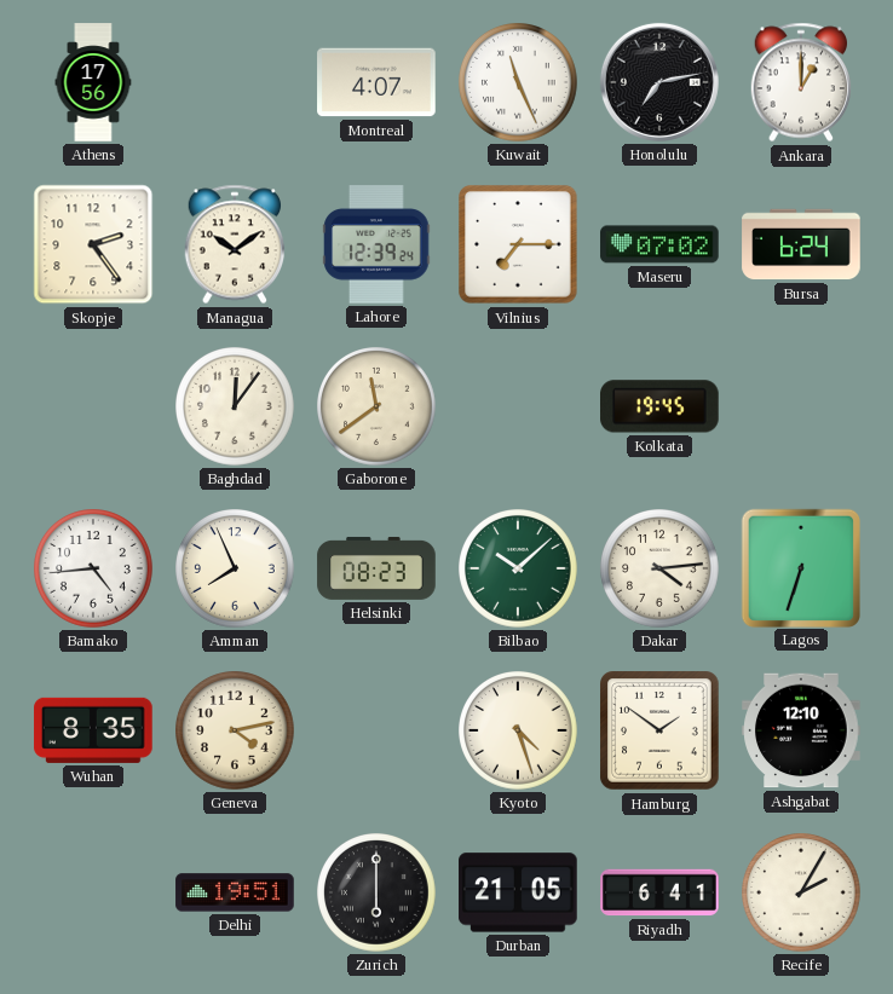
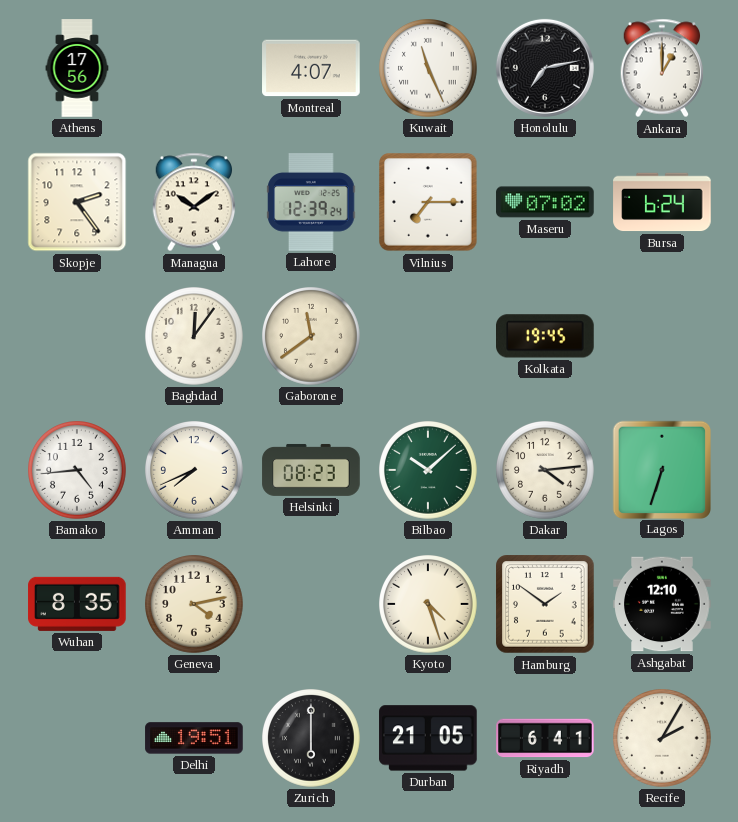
Amman: 7:56 -> 7:41 (195, 471)
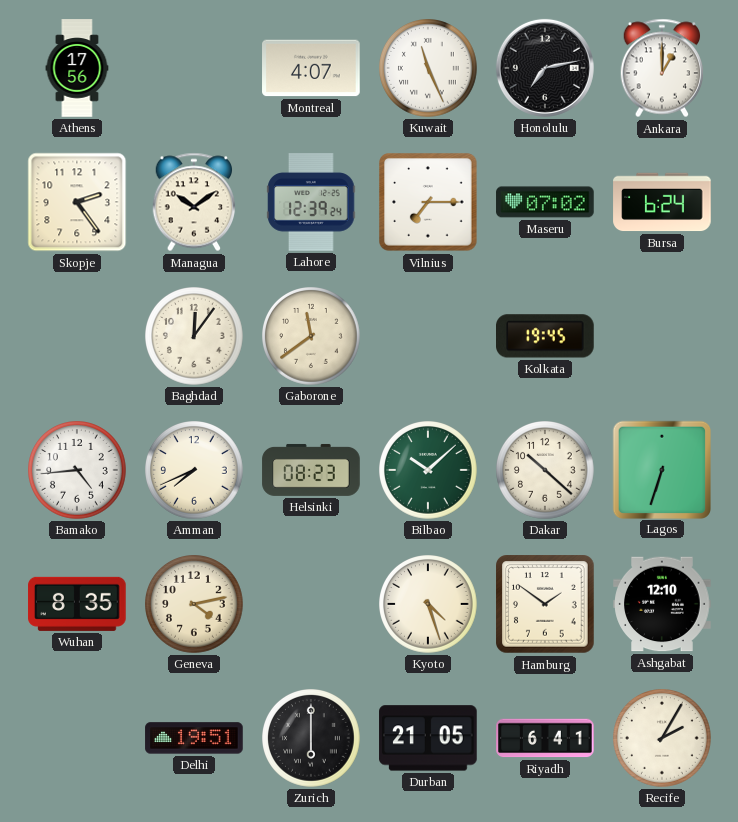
Dakar: 4:14 -> 10:22 (546, 471)
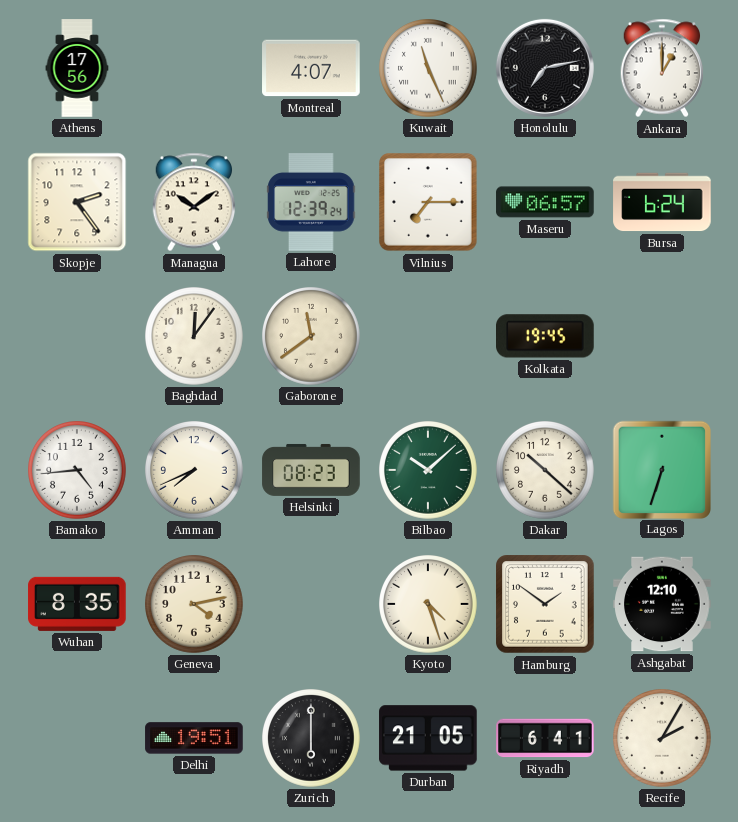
Maseru: 07:02 -> 06:57 (545, 202)
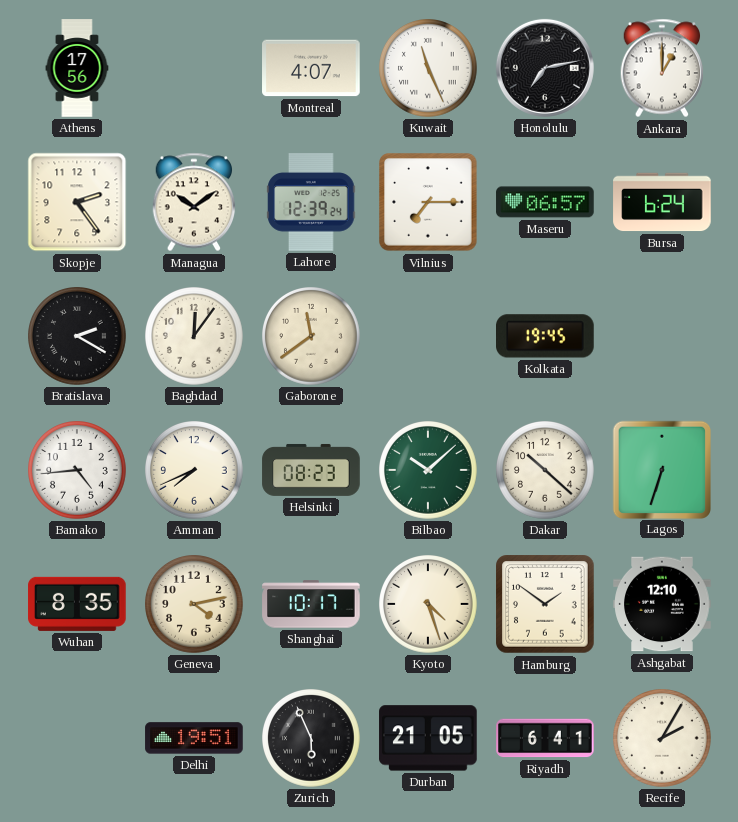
Bratislava: none -> 2:20 (78, 337)
Shanghai: none -> 10:17 (311, 604)
Zurich: 6:00 -> 5:56 (312, 739)
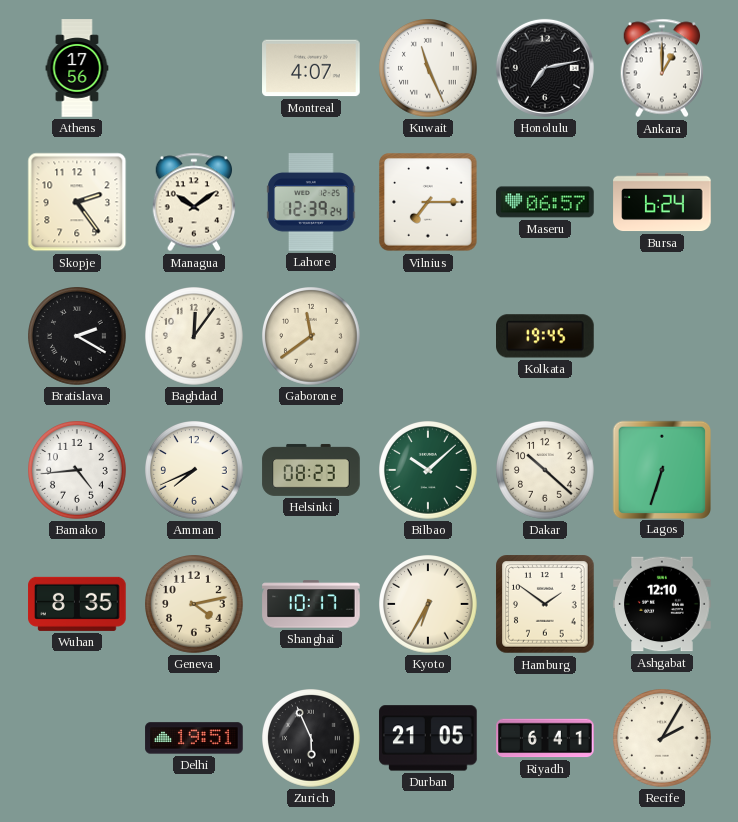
Kyoto: 4:27 -> 6:35 (429, 605)
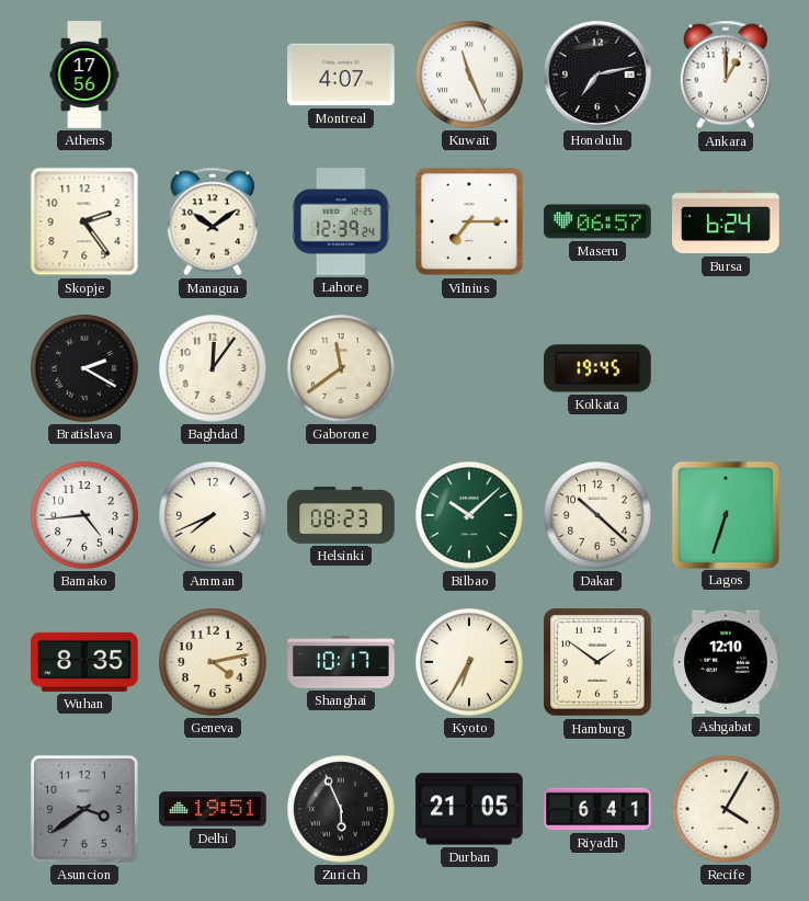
Asuncion: none -> 3:39 (84, 809)
Recife: 2:05 -> 4:05 (727, 810)
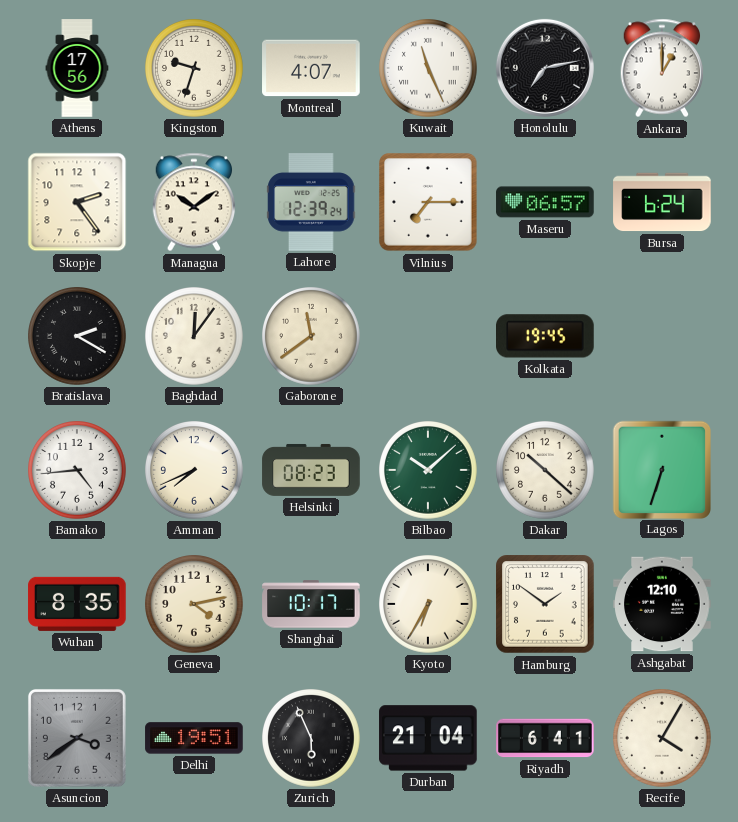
Kingston: none -> 9:33 (195, 69)
Durban: 21:05 -> 21:04 (428, 738)
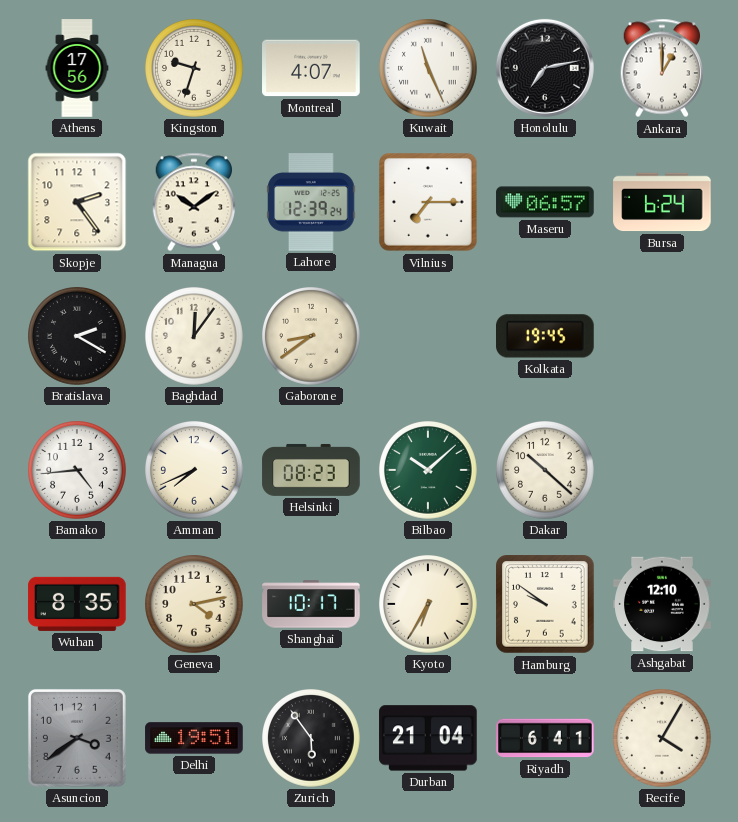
Gaborone: 11:39 -> 8:39 (312, 337)
Lagos: 6:33 -> none (661, 469)
Hamburg: 1:51 -> 9:51 (545, 604)
Zurich: 5:56 -> 5:54 (312, 739)
